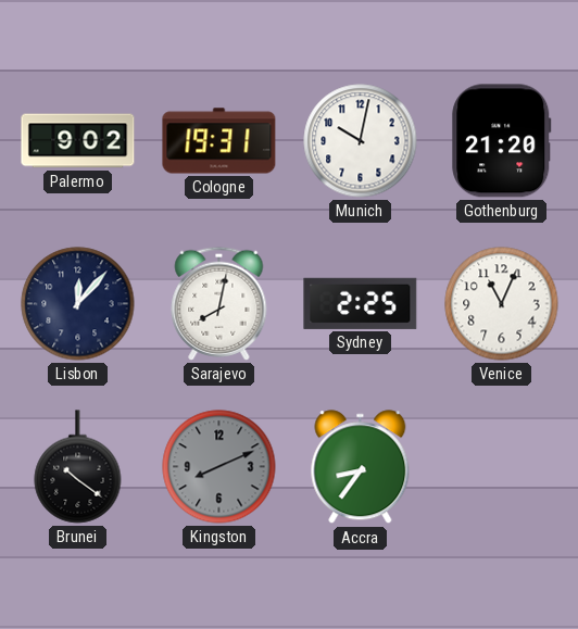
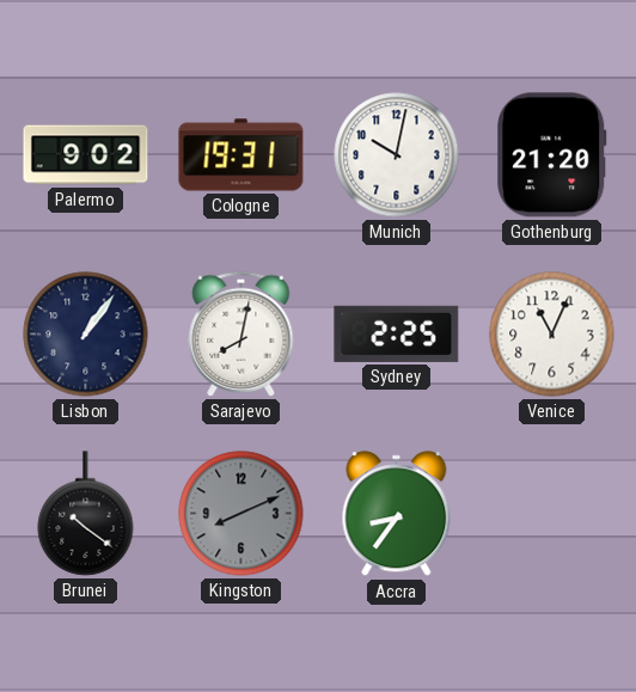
Lisbon: 12:07 -> 1:06 (86, 335)
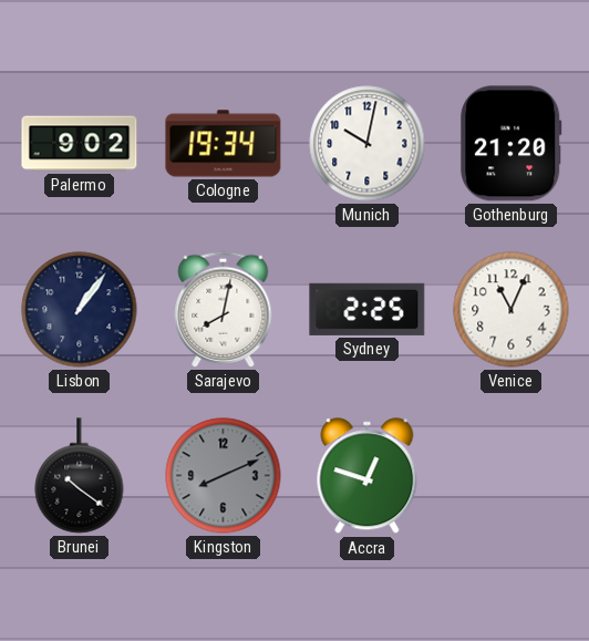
Cologne: 19:31 -> 19:34 (224, 144)
Accra: 8:36 -> 12:48 (368, 476)
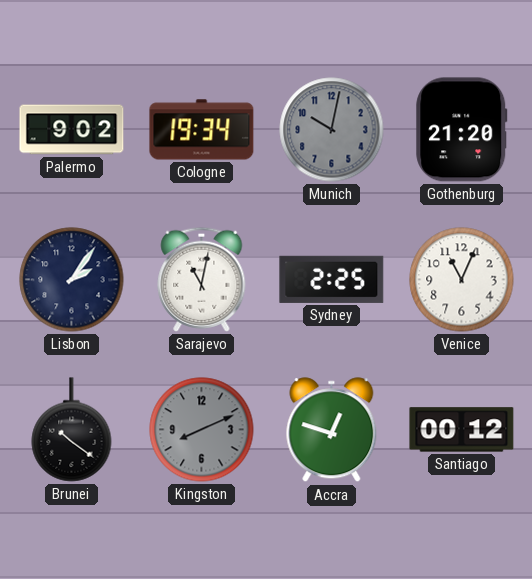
Munich dial: white -> grey (332, 130)
Lisbon: 1:06 -> 2:06 (72, 280)
Sarajevo: 8:02 -> 11:02 (202, 279)
Santiago: none -> 00:12 (462, 430)
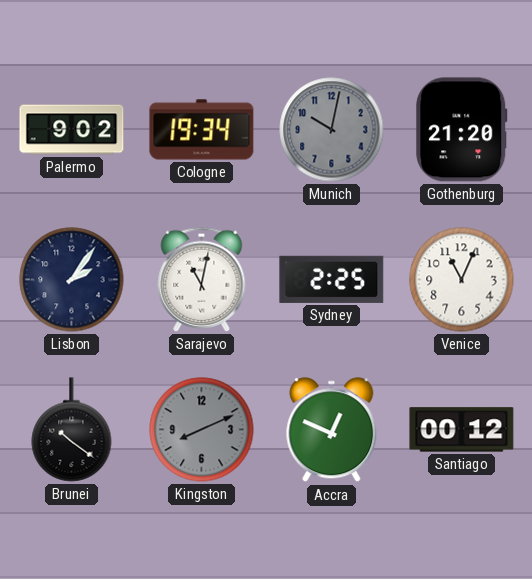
Accra: 12:48 -> 12:49 (332, 430)
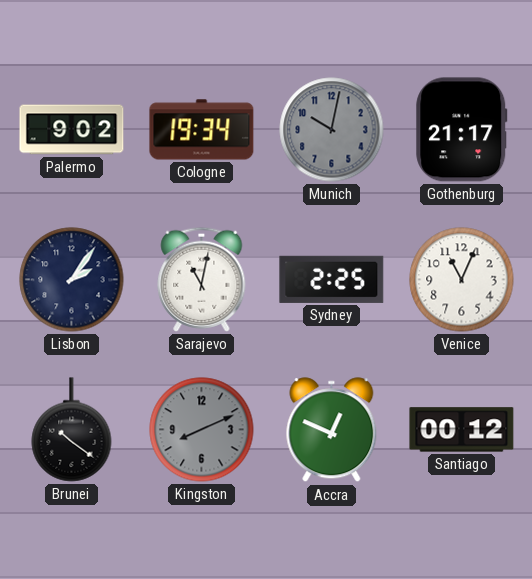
Gothenburg: 21:20 -> 21:17 (462, 130)
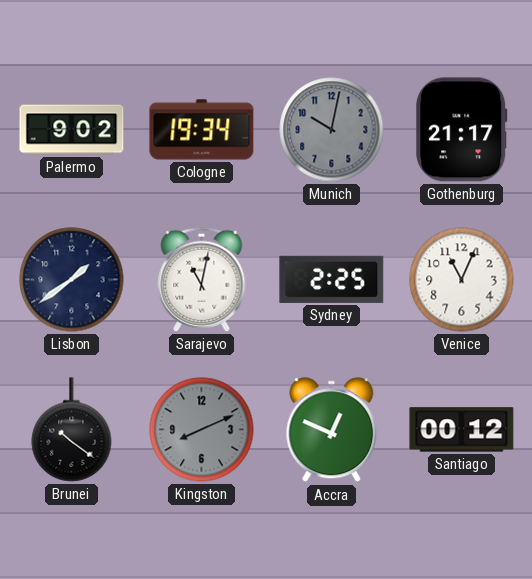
Lisbon: 2:06 -> 1:39 (72, 280)
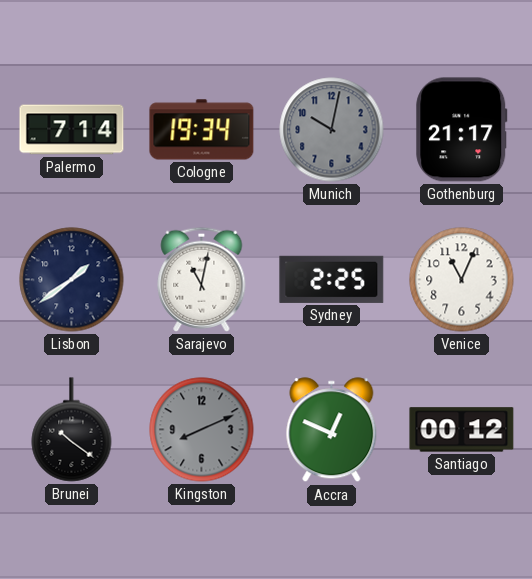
Palermo: 9:02 -> 7:14 (72, 130)
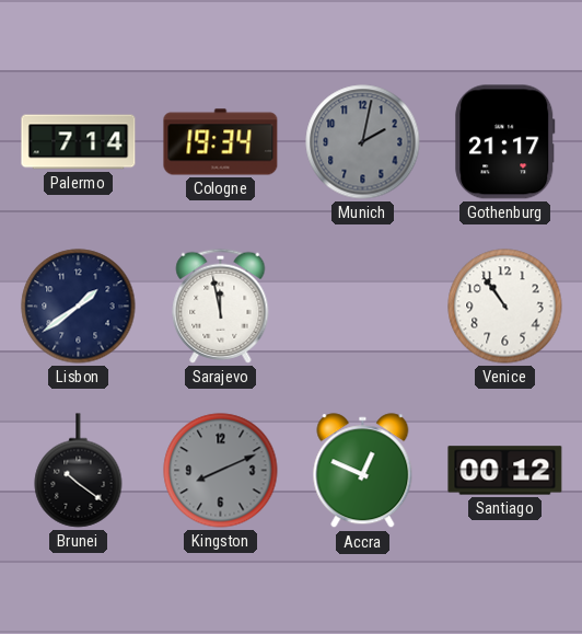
Munich: 10:02 -> 2:02 (363, 142)
Sarajevo: 11:02 -> 11:58 (221, 306)
Sydney: 2:25 -> none (332, 279)
Venice: 11:04 -> 10:54 (505, 307)
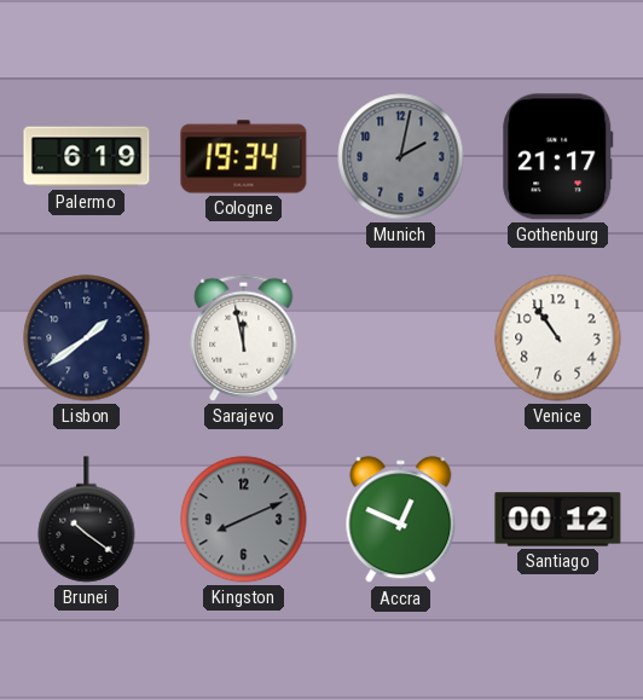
Palermo: 7:14 -> 6:19 (87, 157)
